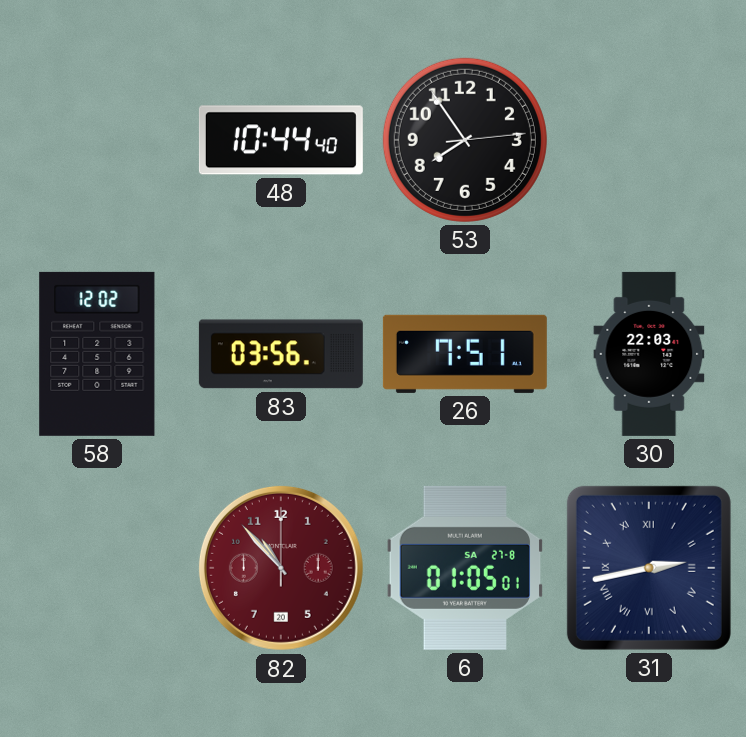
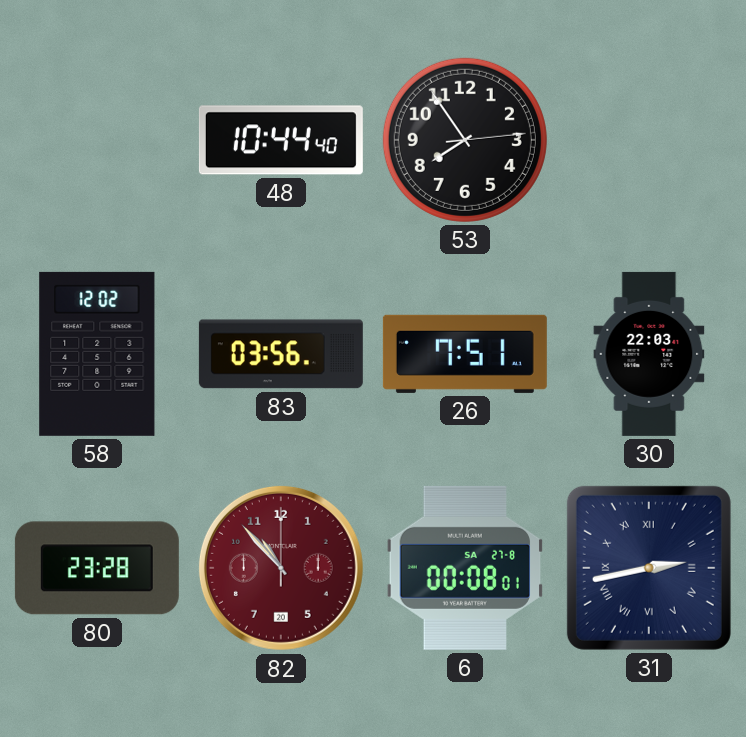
80: none -> 23:28 (97, 568)
6: 01:05 -> 00:08 (464, 568)
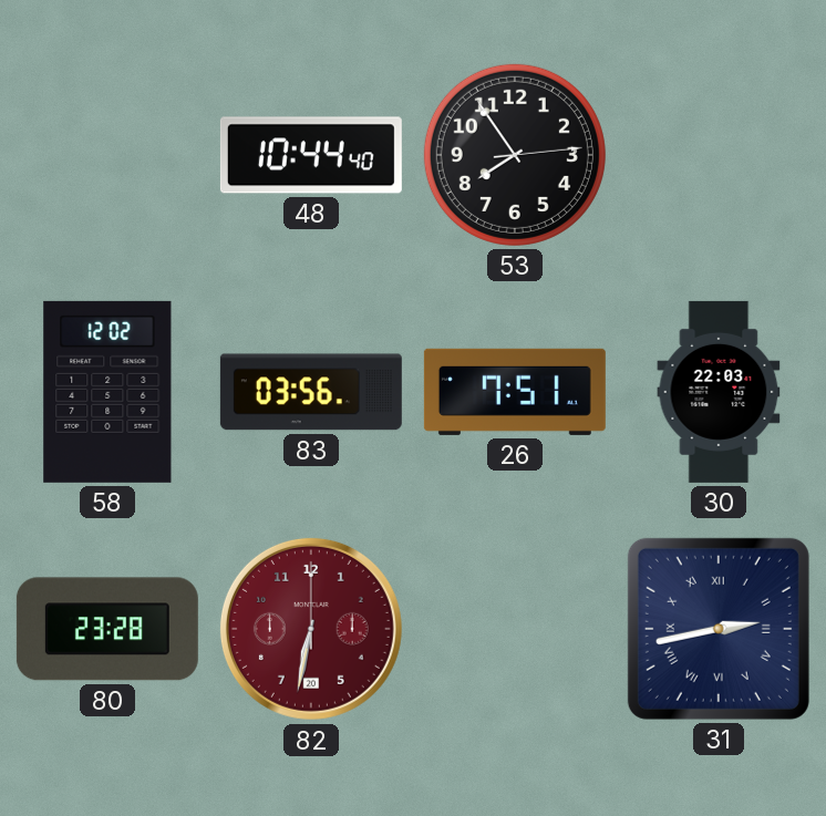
82: 10:53 -> 6:32 (311, 629)
6: 00:08 -> none (464, 568)
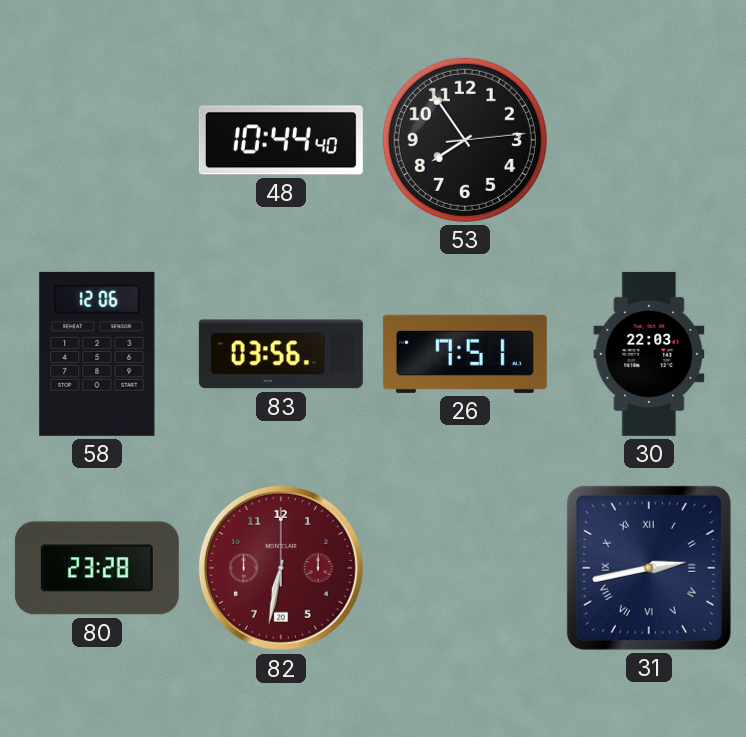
58: 12:02 -> 12:06 (97, 354)
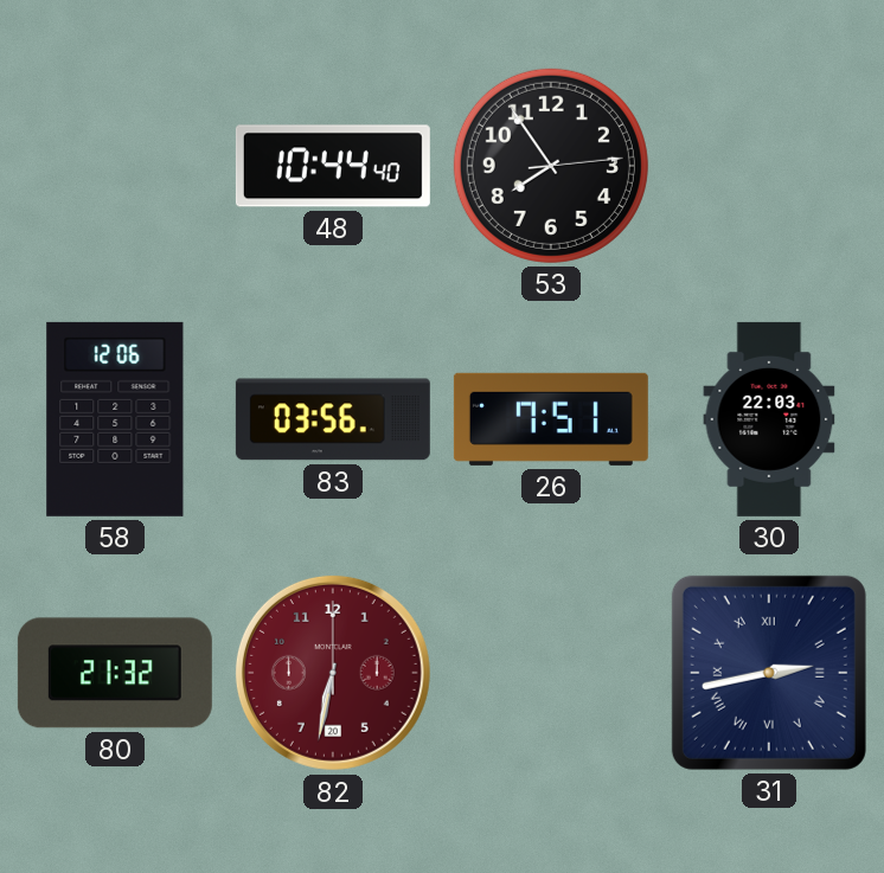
80: 23:28 -> 21:32 (115, 673)
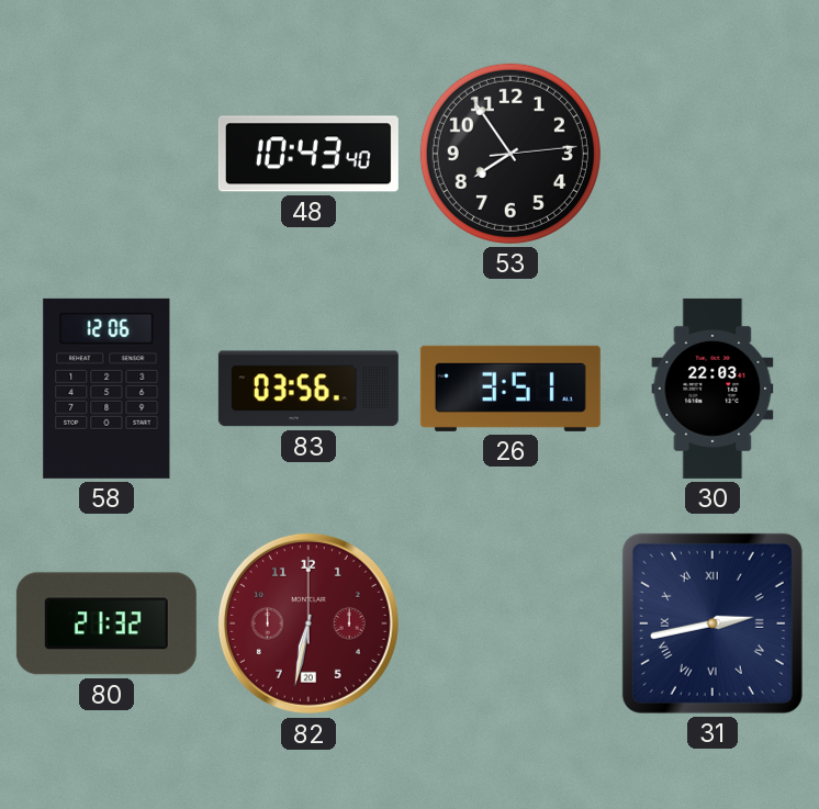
48: 10:44 -> 10:43 (308, 154)
26: 7:51 -> 3:51 (511, 389)
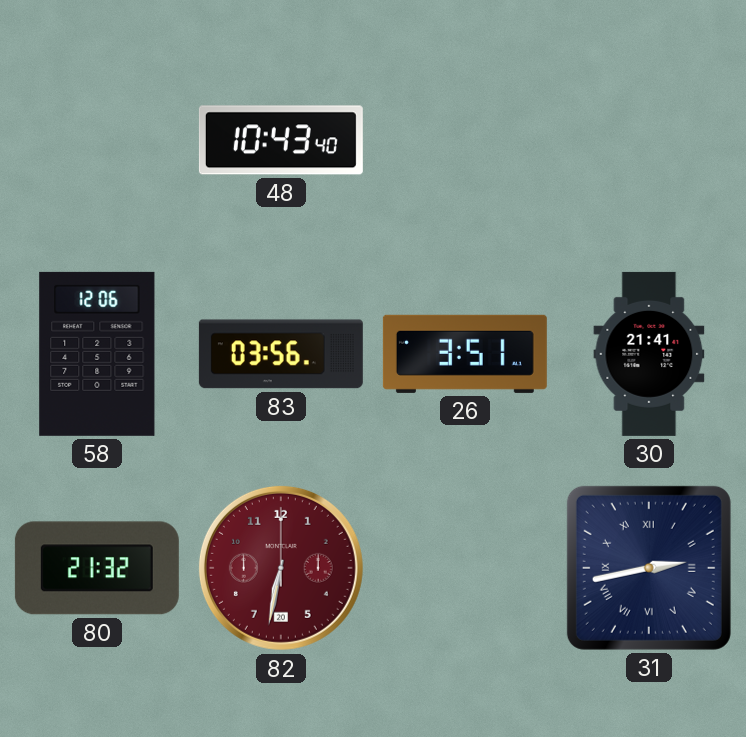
53: 7:54 -> none (511, 154)
30: 22:03 -> 21:41 (649, 354)
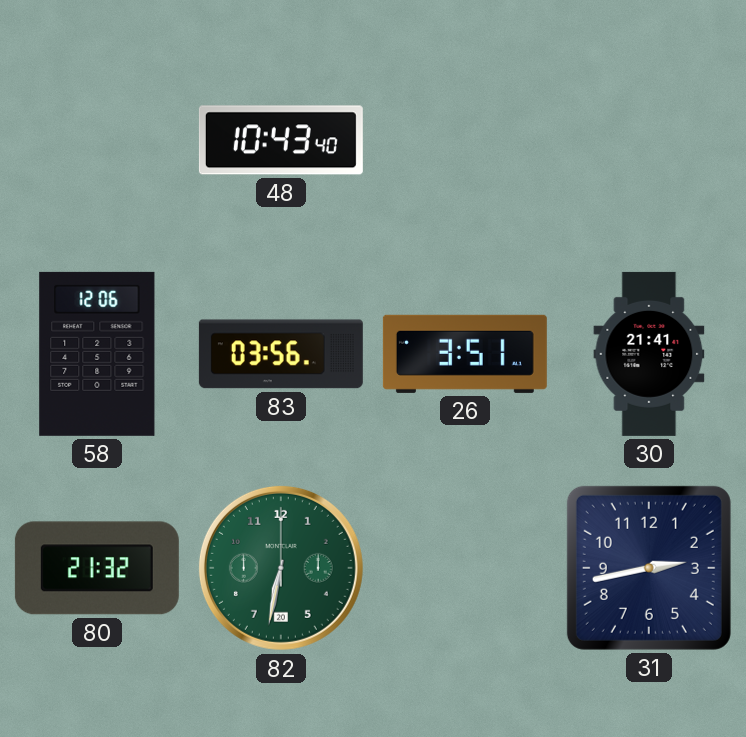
82 dial: burgundy -> green (281, 568)
31 numerals: Roman -> Arabic (649, 568)
